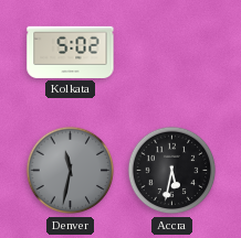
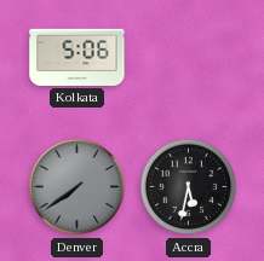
Kolkata: 5:02 -> 5:06 (78, 57)
Denver: 11:32 -> 7:39 (78, 187)
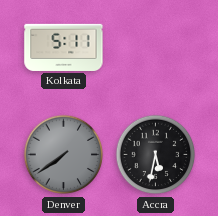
Kolkata: 5:06 -> 5:11 (64, 47)
